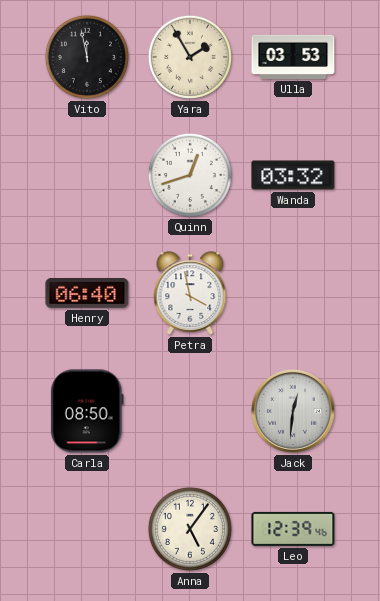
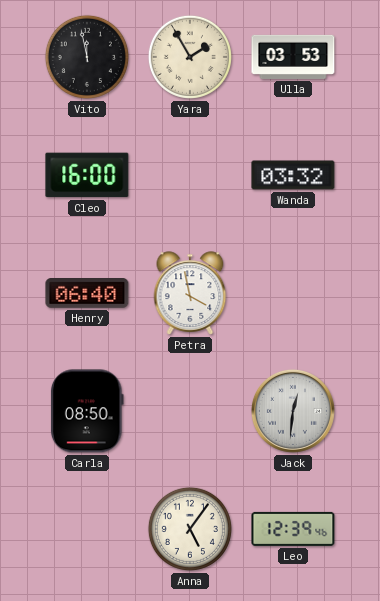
Cleo: none -> 16:00 (87, 175)
Quinn: 12:42 -> none (190, 175)
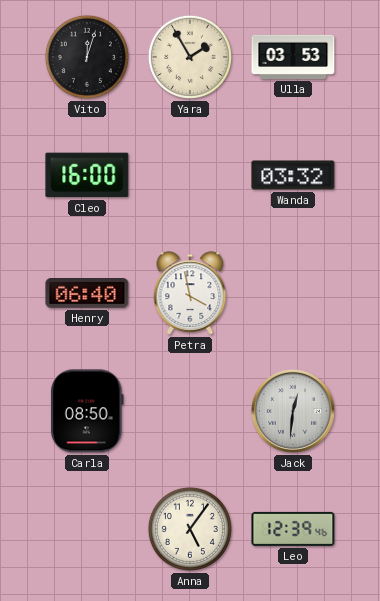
Vito: 11:58 -> 12:03 (87, 57)
